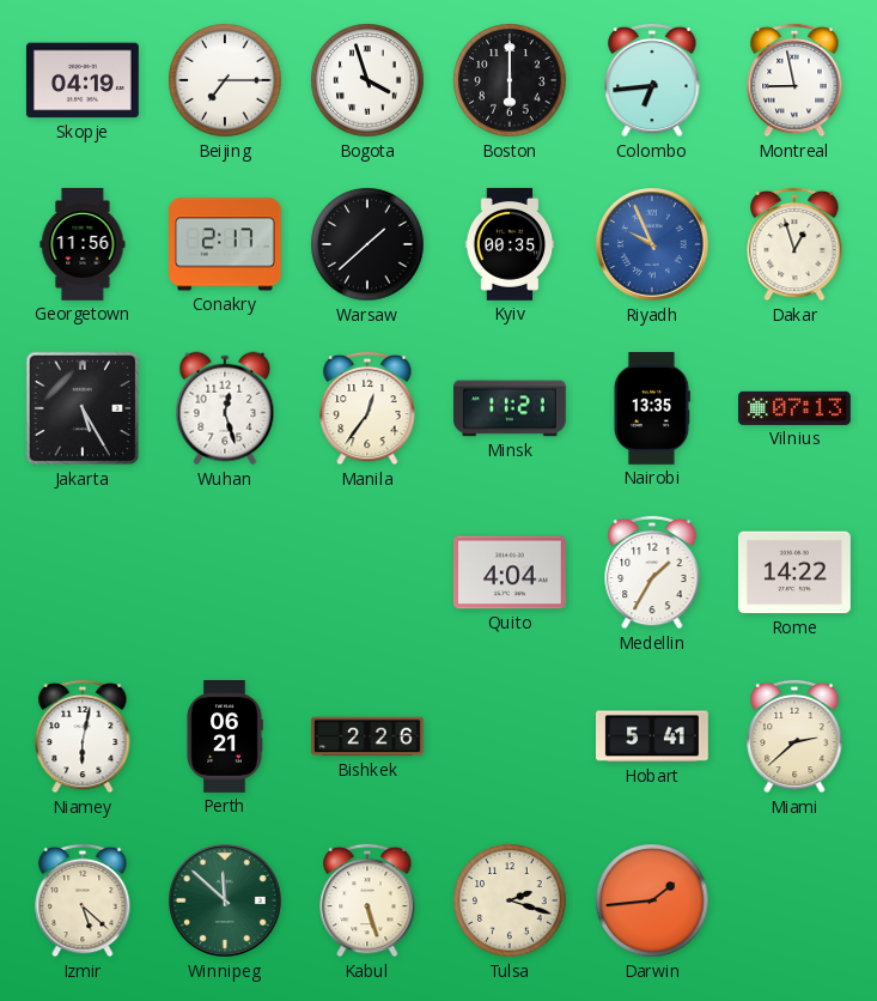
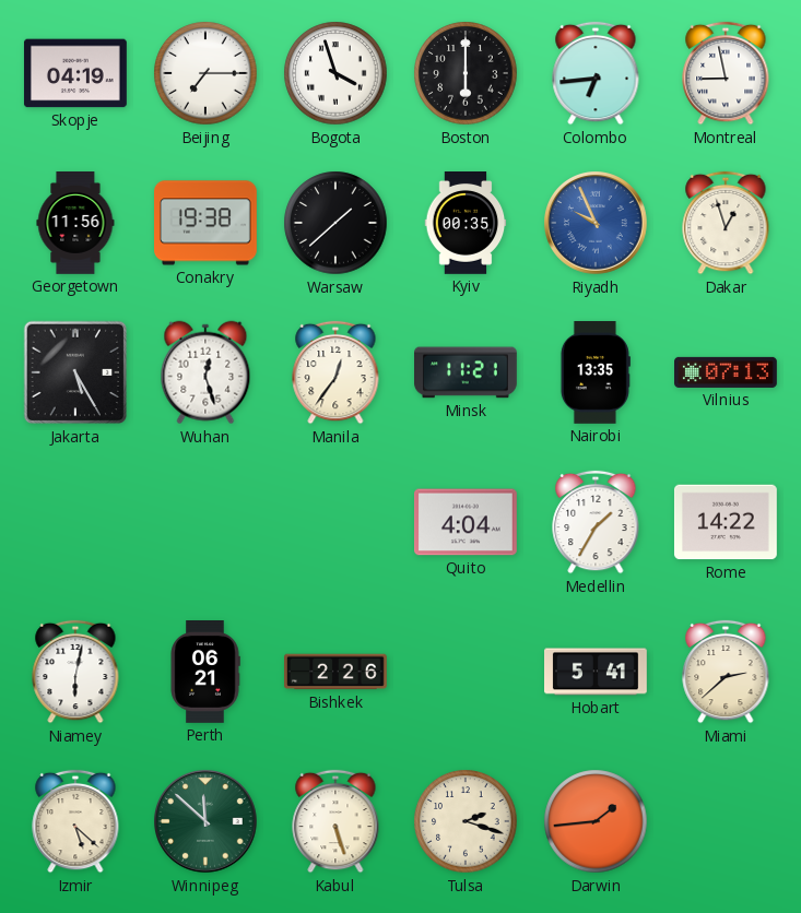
Conakry: 2:17 -> 19:38 (207, 223)
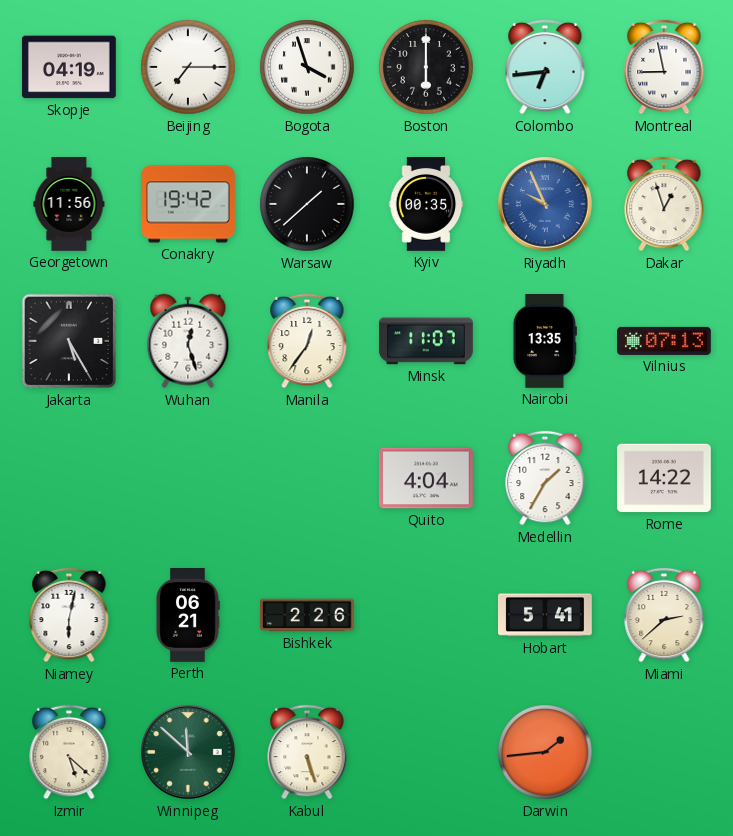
Conakry: 19:38 -> 19:42 (189, 204)
Minsk: 11:21 -> 11:07 (427, 341)
Tulsa: 2:18 -> none (466, 821)
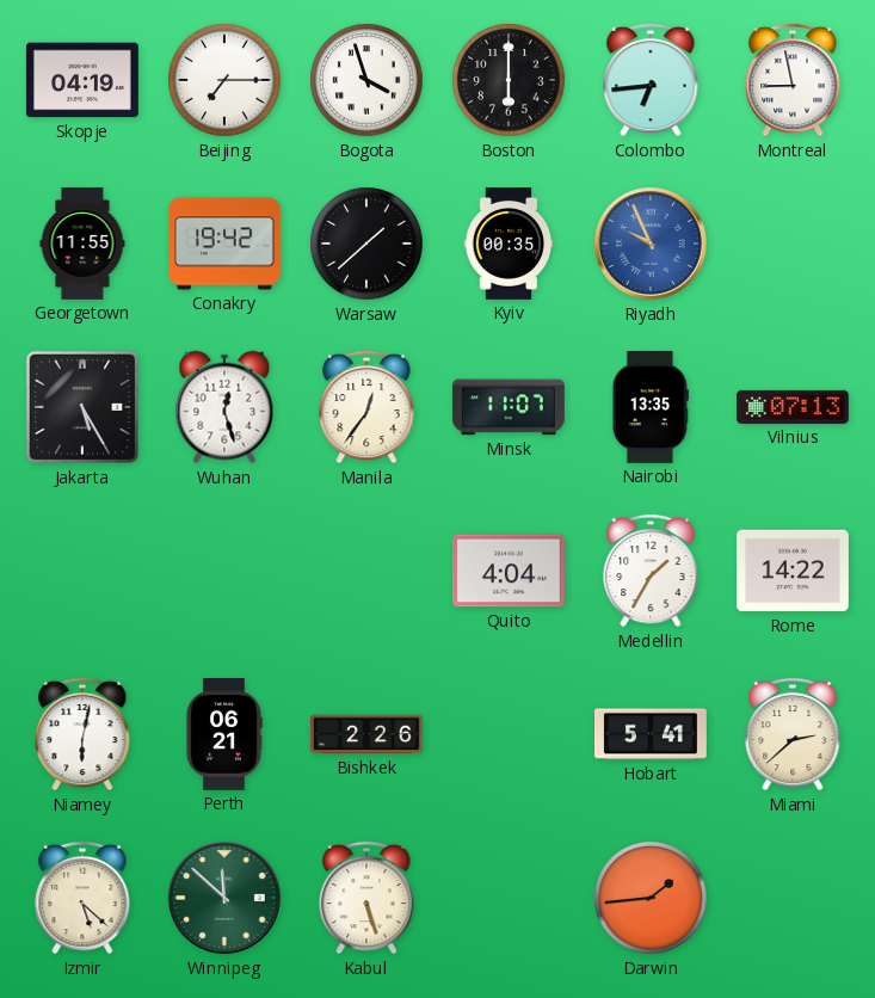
Georgetown: 11:56 -> 11:55 (82, 245)
Dakar: 12:57 -> none (664, 204)
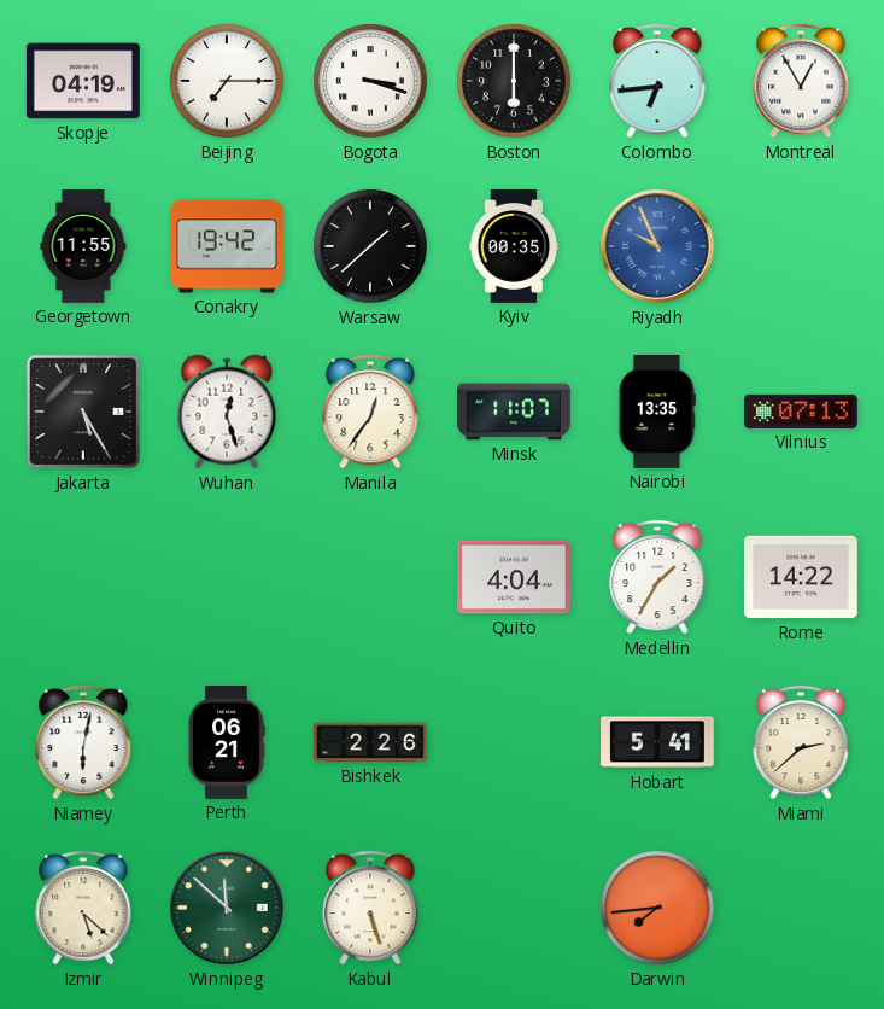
Bogota: 3:57 -> 3:18 (370, 81)
Montreal: 8:58 -> 12:55 (801, 81)
Darwin: 1:44 -> 7:44 (657, 908)
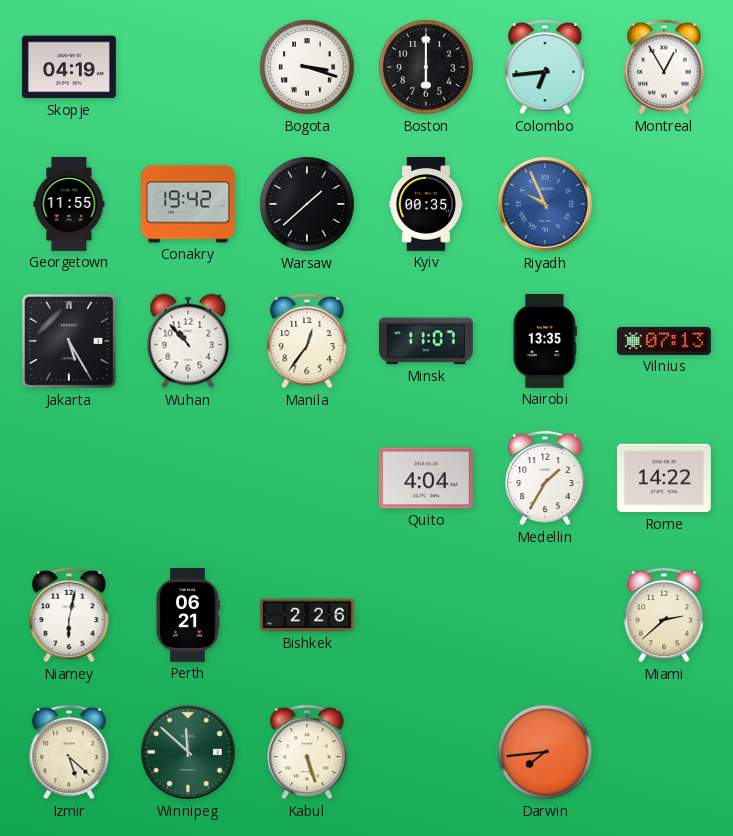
Beijing: 7:15 -> none (227, 81)
Wuhan: 12:27 -> 10:53 (188, 341)
Hobart: 5:41 -> none (658, 742)
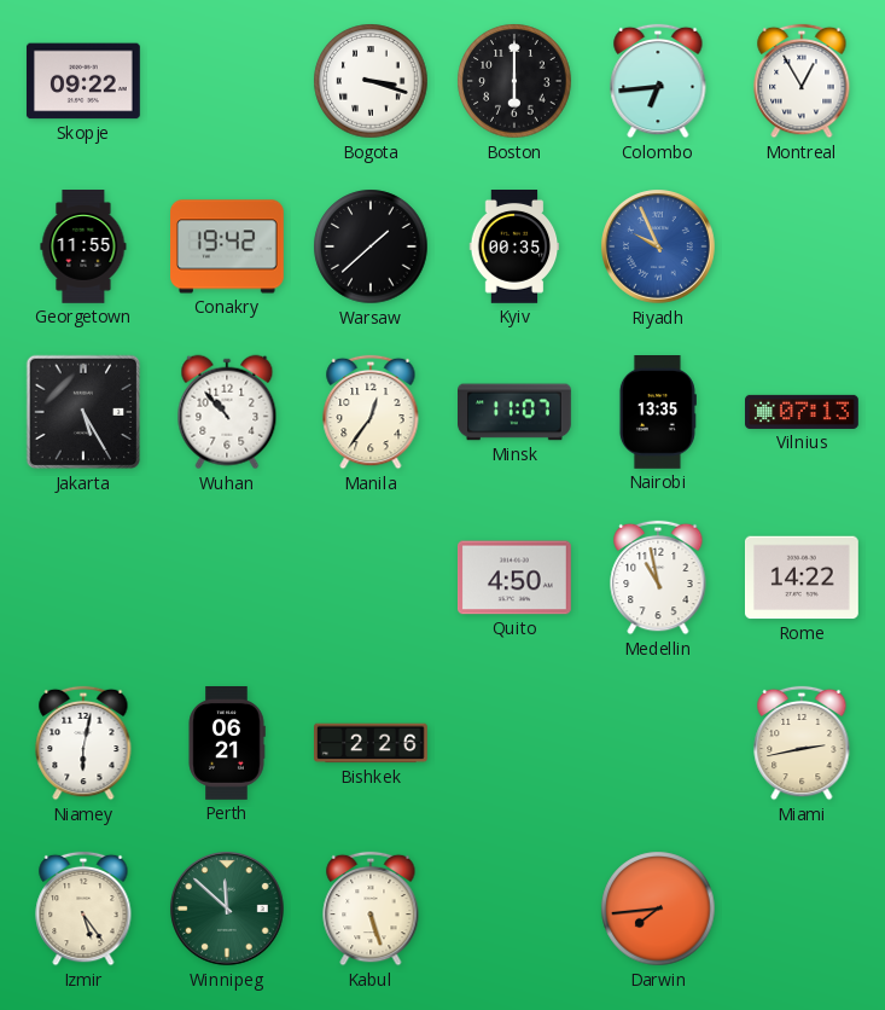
Skopje: 04:19 -> 09:22 (83, 81)
Quito: 4:04 -> 4:50 (516, 577)
Medellin: 1:35 -> 10:58 (658, 577)
Miami: 2:38 -> 2:43 (802, 743)
Izmir: 5:22 -> 5:24 (83, 909)
